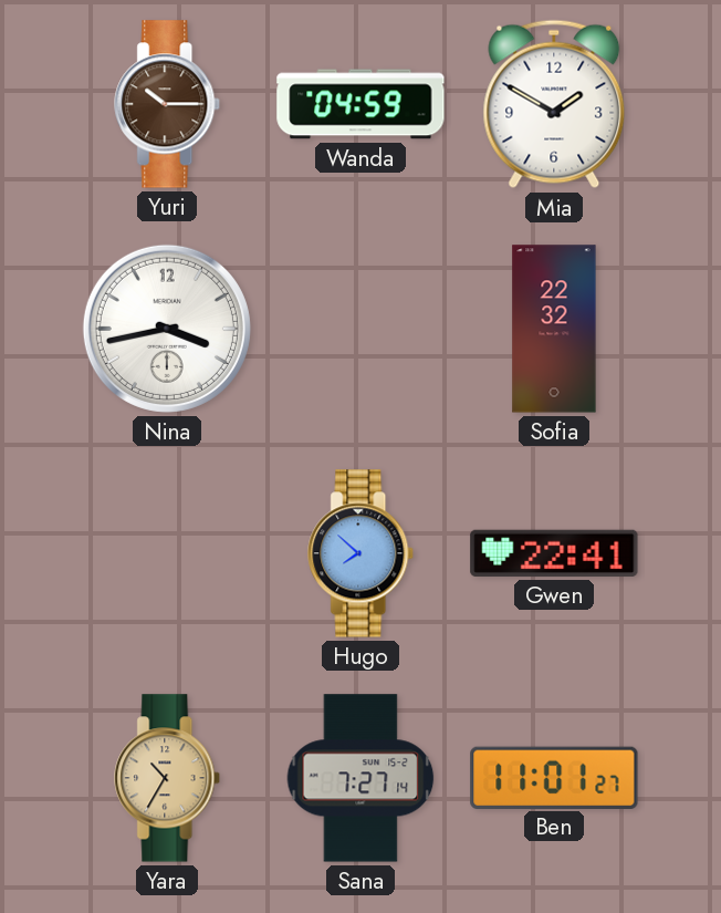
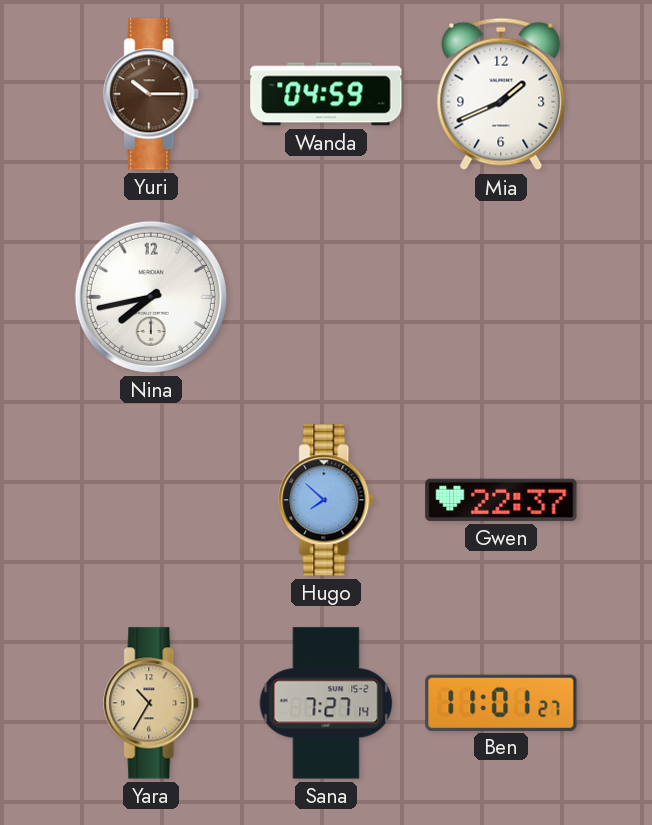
Mia: 1:50 -> 1:41 (501, 94)
Nina: 3:43 -> 7:43 (151, 297)
Sofia: 22:32 -> none (554, 329)
Gwen: 22:41 -> 22:37 (501, 500)
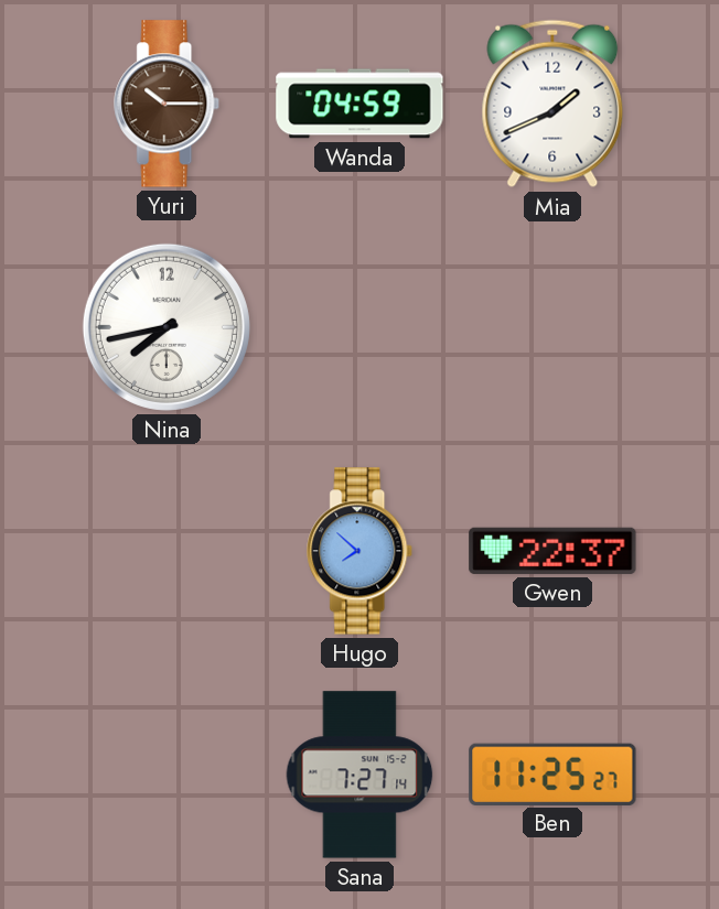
Yara: 10:35 -> none (152, 703)
Ben: 11:01 -> 11:25 (552, 773)
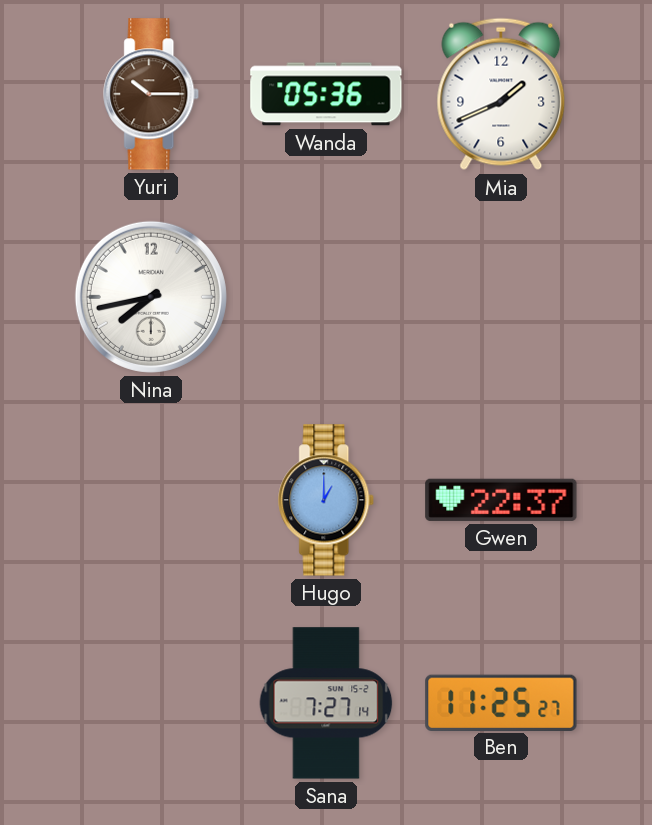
Wanda: 04:59 -> 05:36 (326, 94)
Hugo: 7:52 -> 1:00 (327, 500)
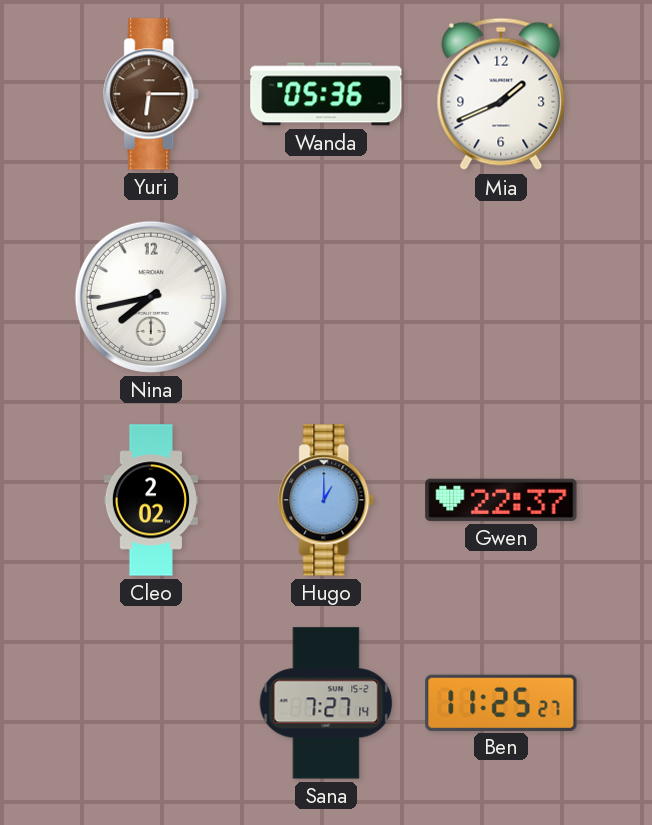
Yuri: 10:15 -> 6:15 (152, 94)
Cleo: none -> 2:02 (151, 500)
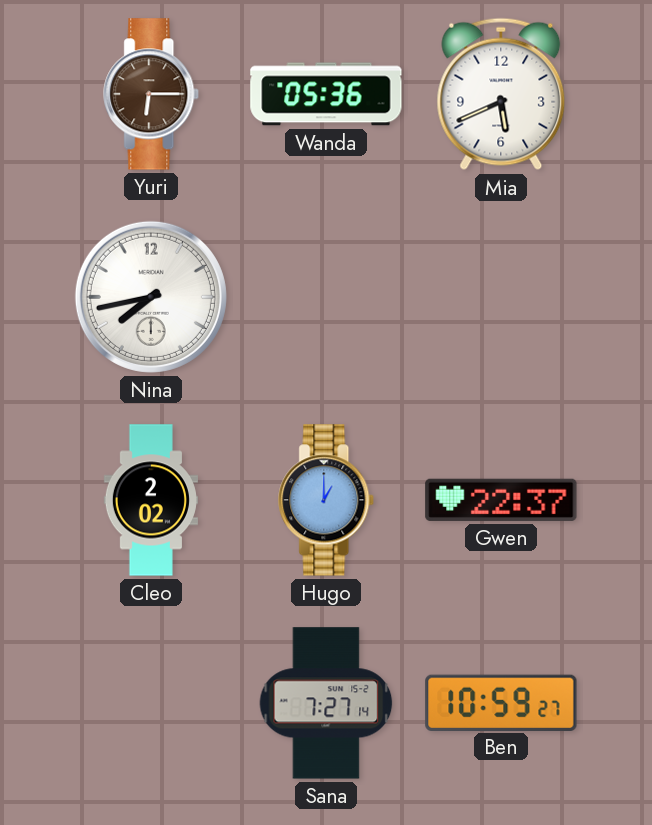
Mia: 1:41 -> 5:41 (501, 94)
Ben: 11:25 -> 10:59 (501, 702)
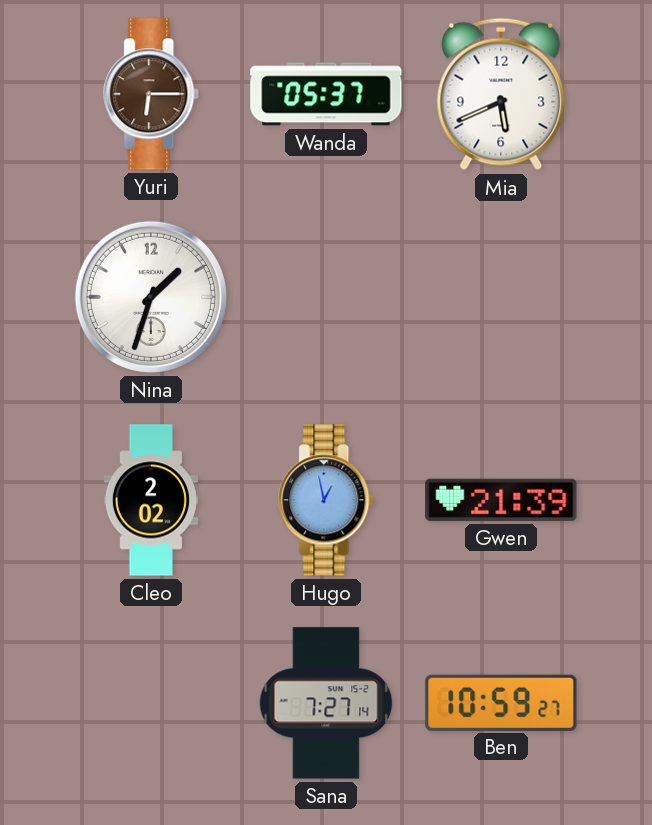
Wanda: 05:36 -> 05:37 (326, 94)
Nina: 7:43 -> 1:33 (151, 297)
Hugo: 1:00 -> 12:58 (327, 500)
Gwen: 22:37 -> 21:39 (501, 500)
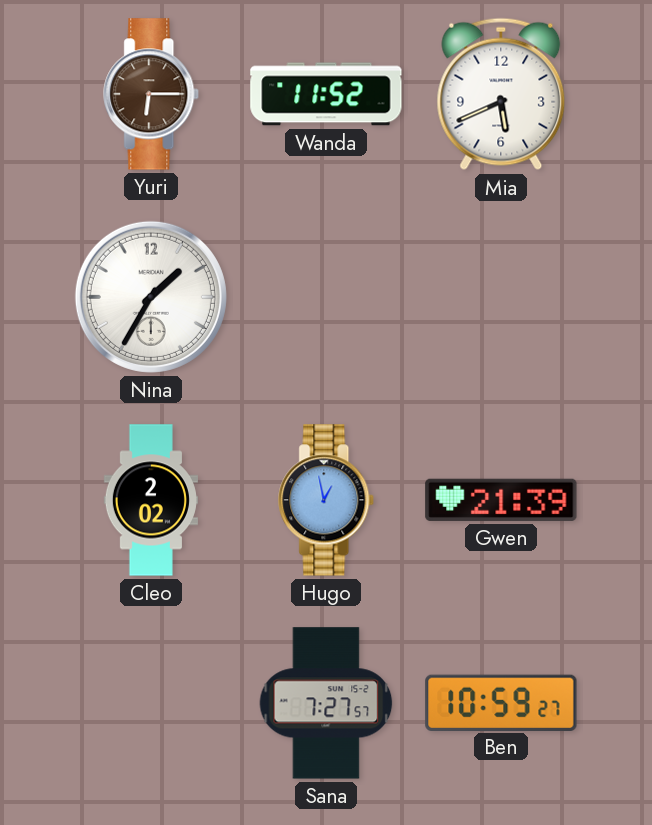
Wanda: 05:37 -> 11:52 (326, 94)
Nina: 1:33 -> 1:35 (151, 297)
Sana: 7:27:14 -> 7:27:57 (326, 703)
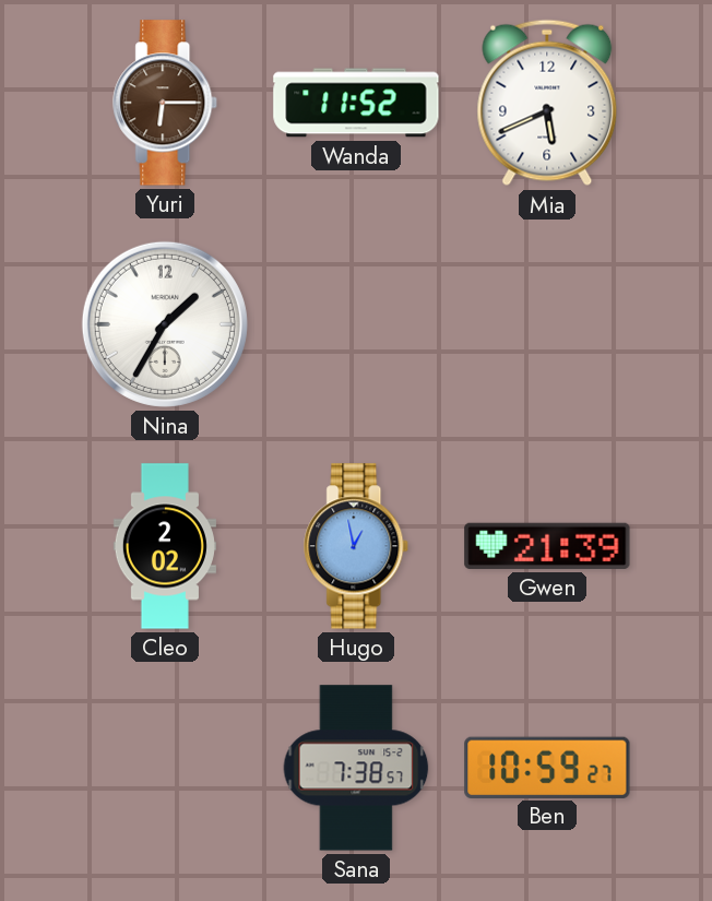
Sana: 7:27 -> 7:38 (356, 768)
